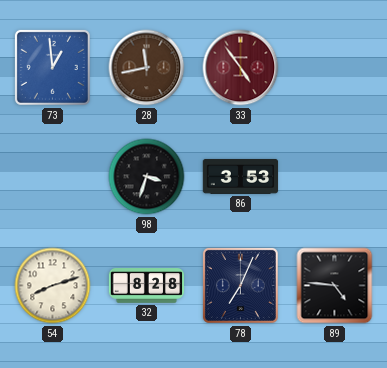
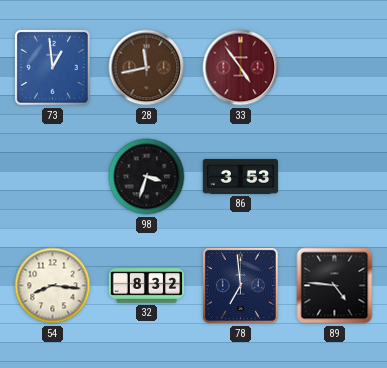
54: 8:12 -> 8:16 (53, 286)
32: 8:28 -> 8:32 (147, 286)
78: 7:04 -> 6:59 (240, 285)
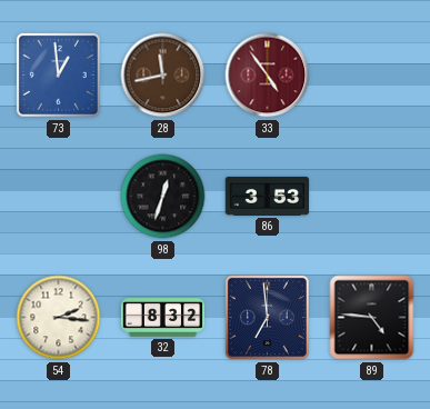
98: 3:33 -> 12:33 (163, 197)
54: 8:16 -> 2:16 (59, 318)
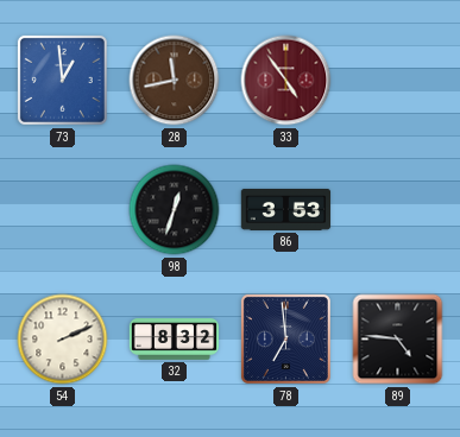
54: 2:16 -> 2:11 (63, 340)
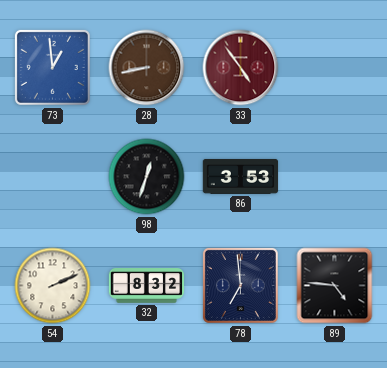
28: 11:43 -> 8:43 (147, 68)
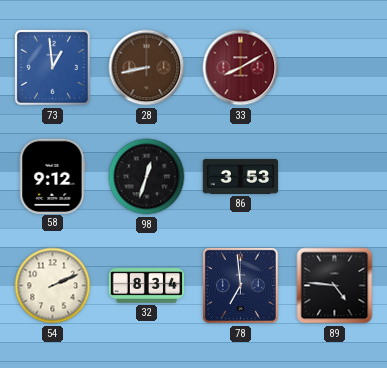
33: 4:54 -> 8:10 (241, 68)
58: none -> 9:12 (52, 176)
32: 8:32 -> 8:34 (147, 286)
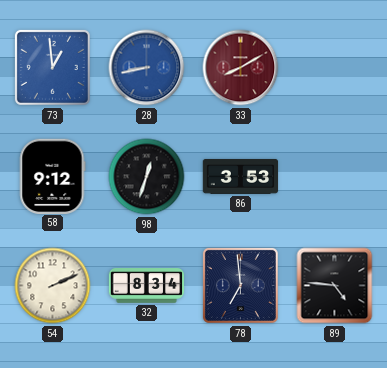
28 dial: brown -> blue (147, 68)
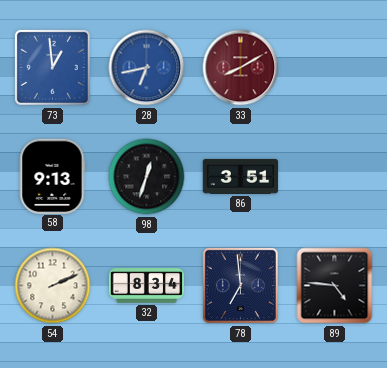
28: 8:43 -> 6:43 (147, 68)
58: 9:12 -> 9:13 (52, 176)
86: 3:53 -> 3:51 (241, 176)
